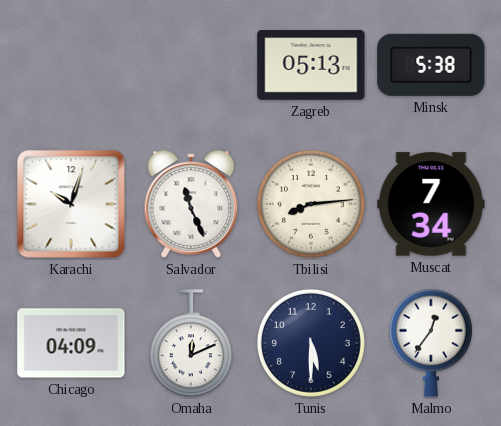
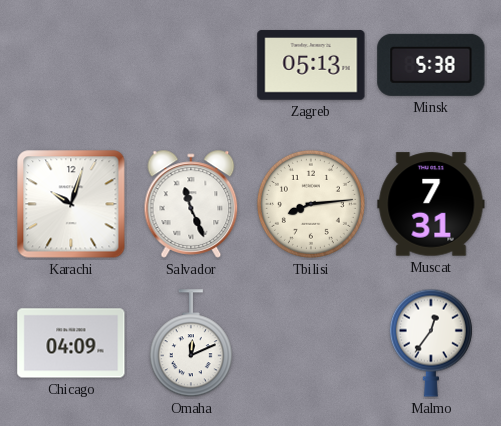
Muscat: 7:34 -> 7:31 (431, 204)
Tunis: 5:30 -> none (311, 343)
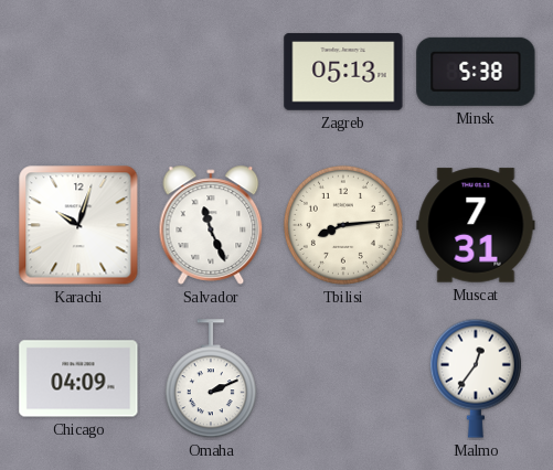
Omaha: 12:11 -> 2:11 (211, 380)
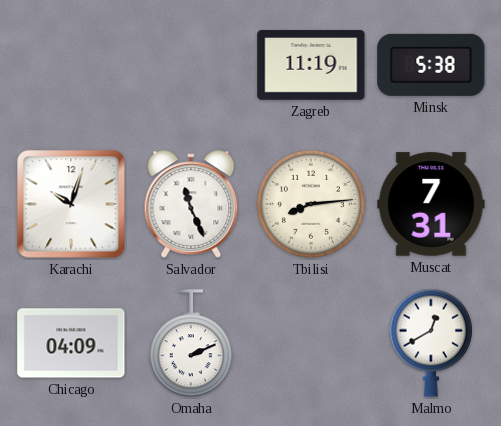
Zagreb: 05:13 -> 11:19 (311, 65)
Malmo: 12:36 -> 12:40 (431, 343)
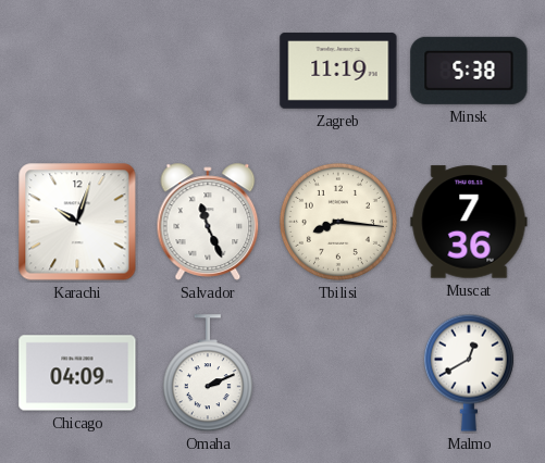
Tbilisi: 8:14 -> 8:16 (338, 222)
Muscat: 7:31 -> 7:36 (469, 222)
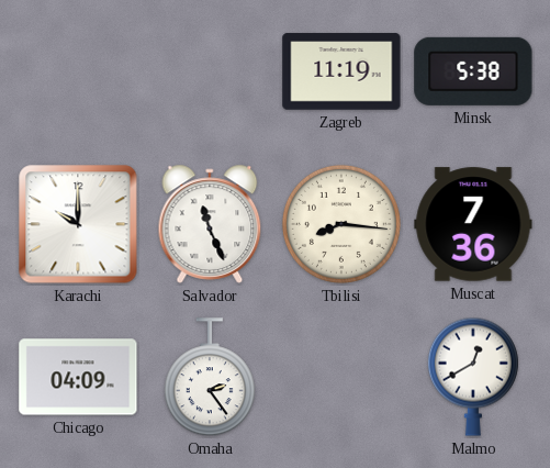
Karachi: 10:03 -> 10:00 (78, 224)
Omaha: 2:11 -> 2:24 (210, 378)
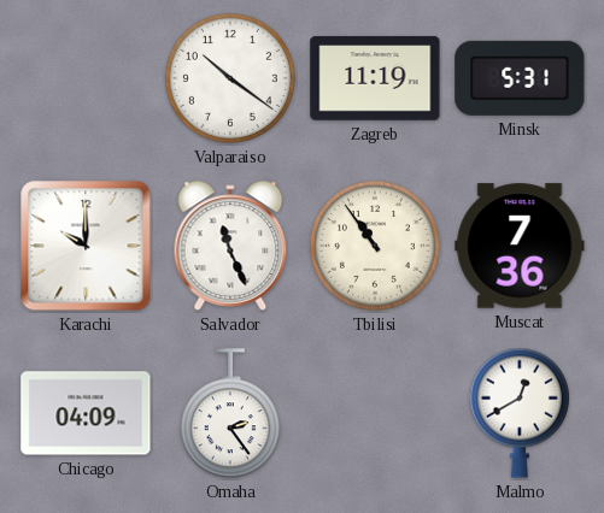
Valparaiso: none -> 10:21 (230, 78)
Minsk: 5:38 -> 5:31 (520, 78)
Tbilisi: 8:16 -> 10:54 (375, 246)
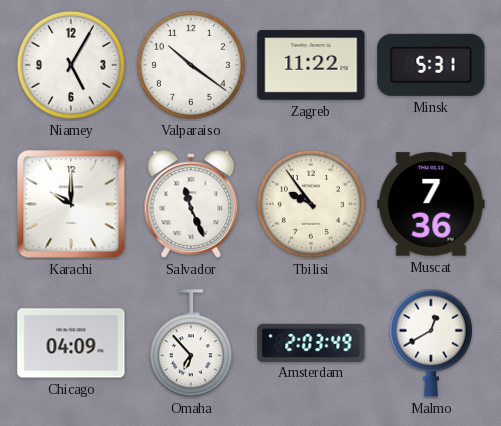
Niamey: none -> 5:05 (71, 65)
Zagreb: 11:19 -> 11:22 (311, 65)
Tbilisi: 10:54 -> 9:54 (311, 204)
Omaha: 2:24 -> 6:53 (191, 344)
Amsterdam: none -> 2:03 (311, 342)
